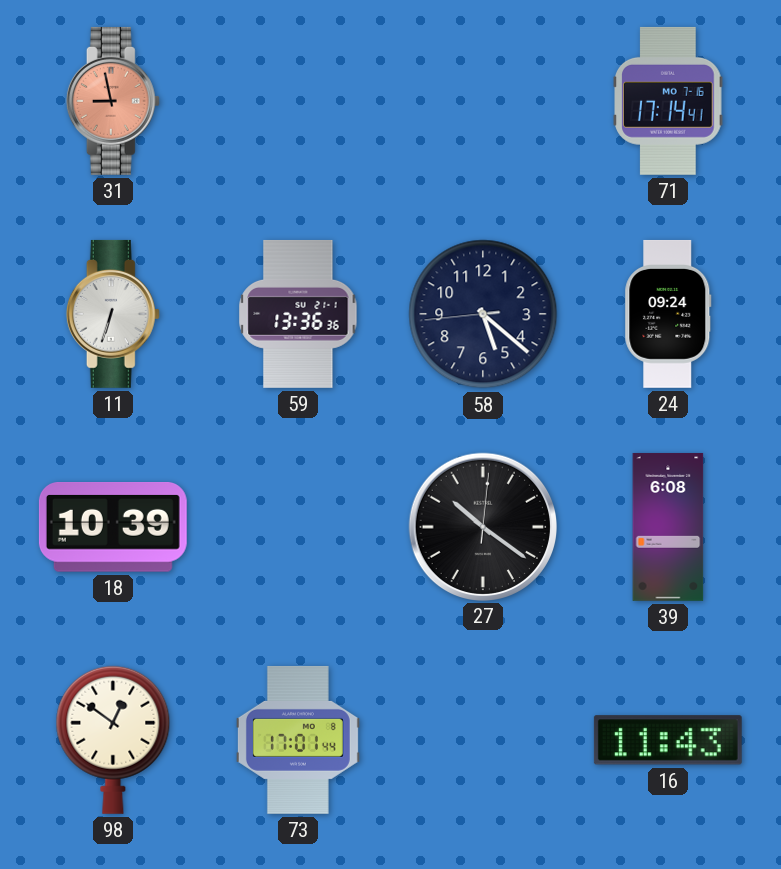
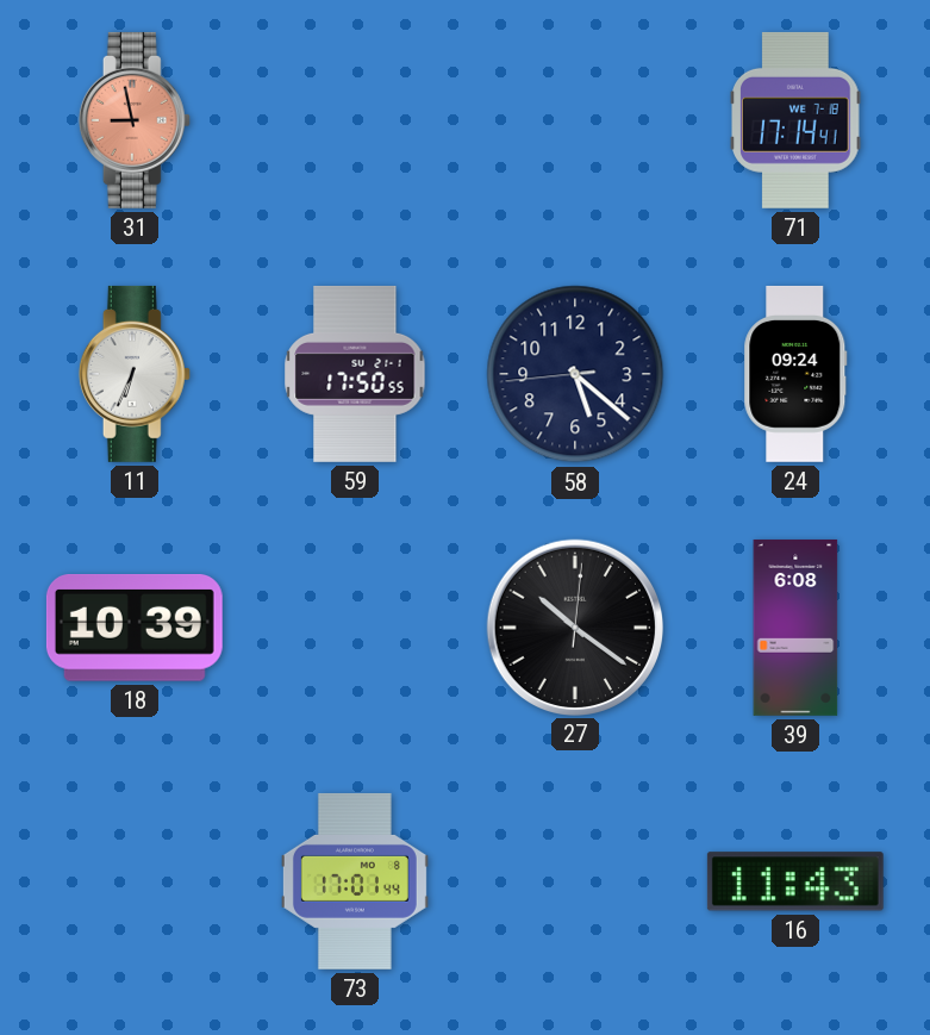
71 date: MO 7-16 -> WE 7-18 (795, 120)
11: 6:33 -> 6:34 (135, 374)
59: 13:36 -> 17:50 (355, 374)
98: 12:51 -> none (113, 740)
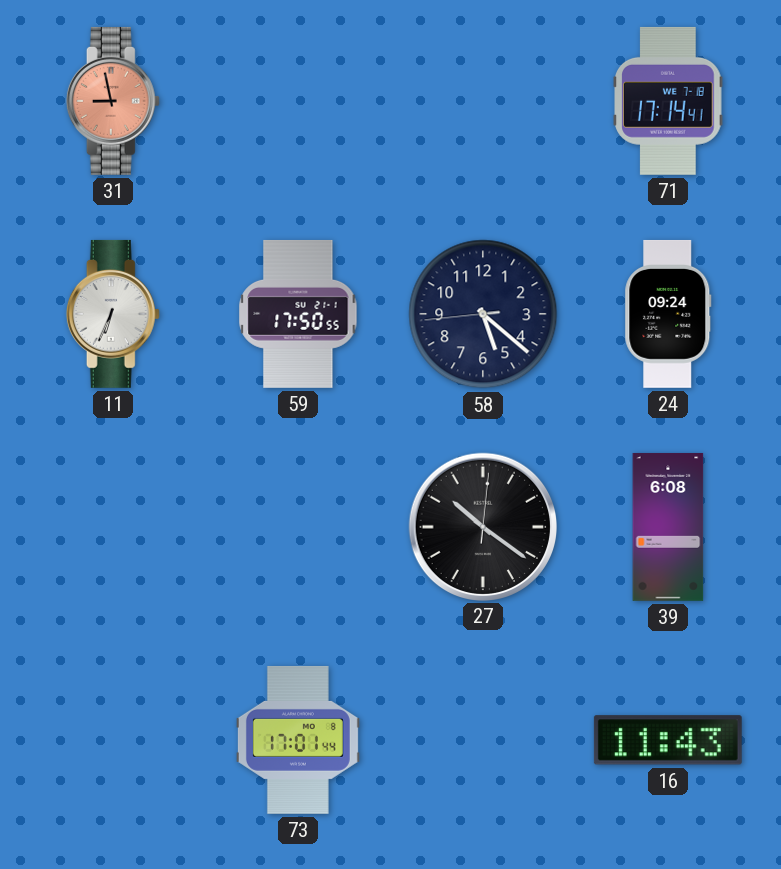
18: 10:39 -> none (135, 629)
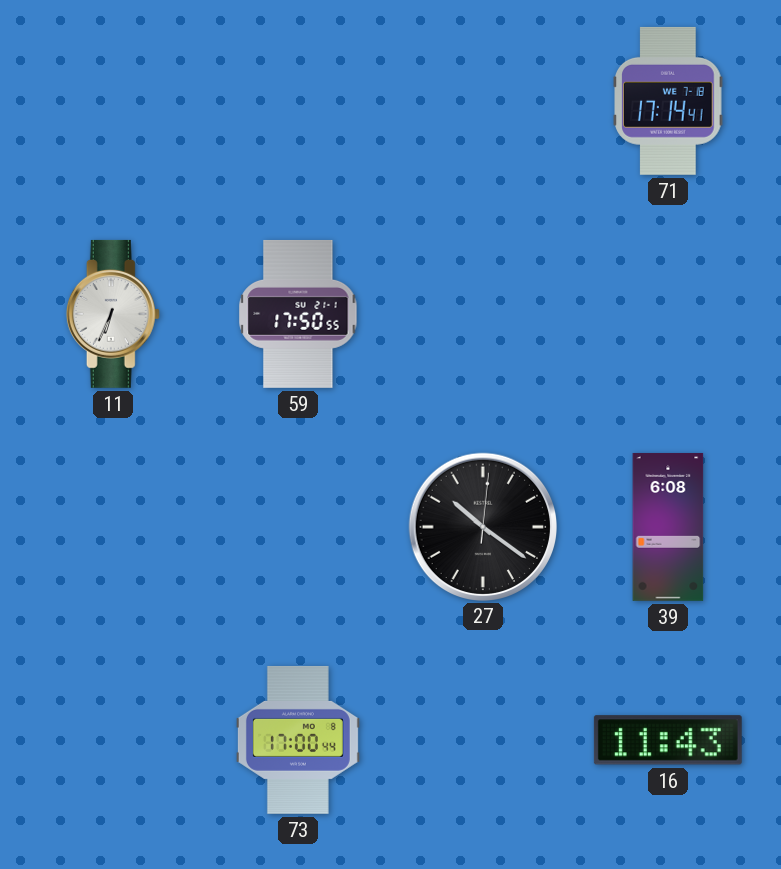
31: 8:58 -> none (113, 101)
58: 5:21 -> none (483, 314)
24: 09:24 -> none (668, 314)
73: 17:01 -> 17:00 (298, 740)
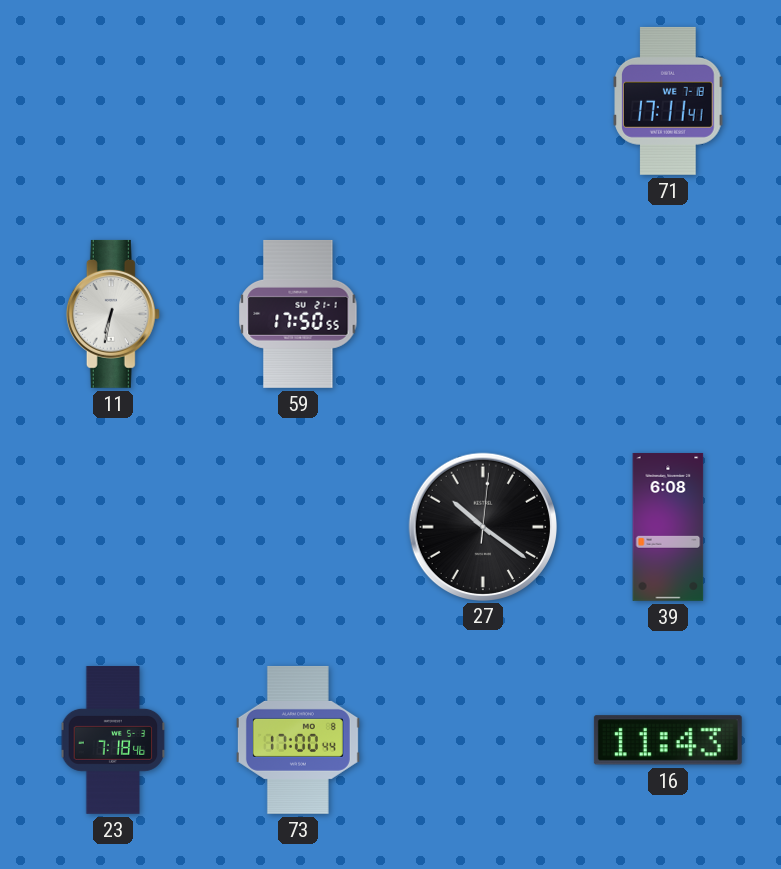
71: 17:14 -> 17:11 (668, 101)
11: 6:34 -> 6:32 (113, 314)
23: none -> 7:18 (113, 740)
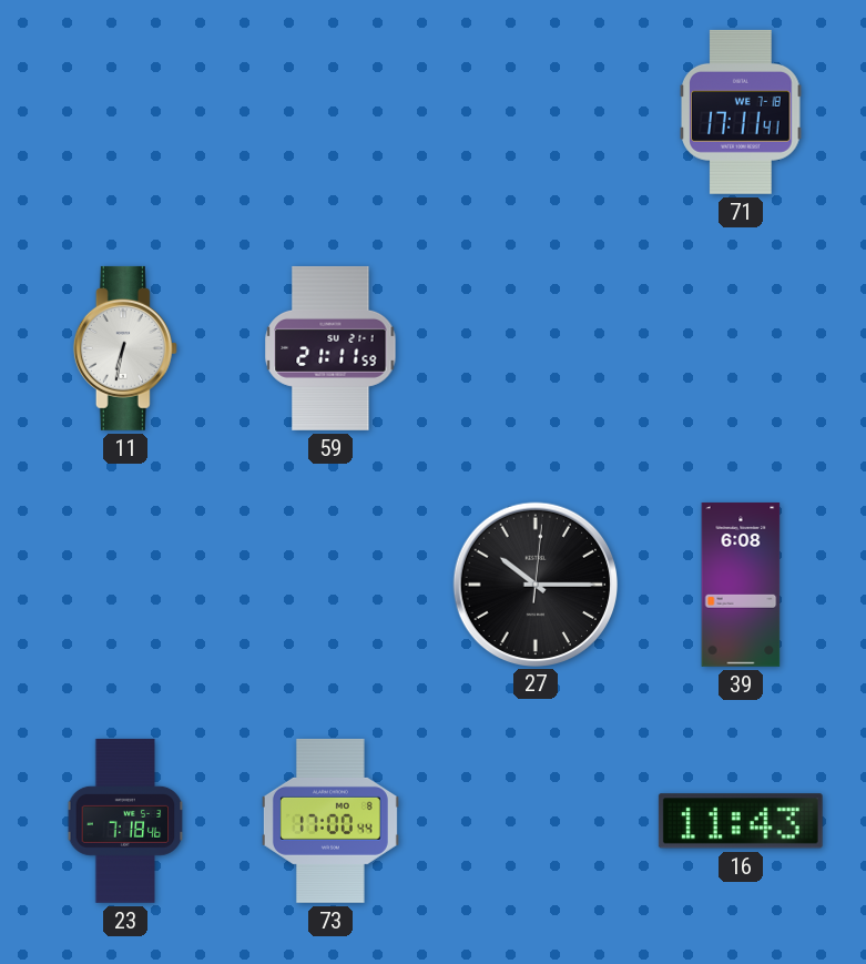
59: 17:50 -> 21:11 (330, 348)
27: 10:21 -> 10:15 (534, 584)
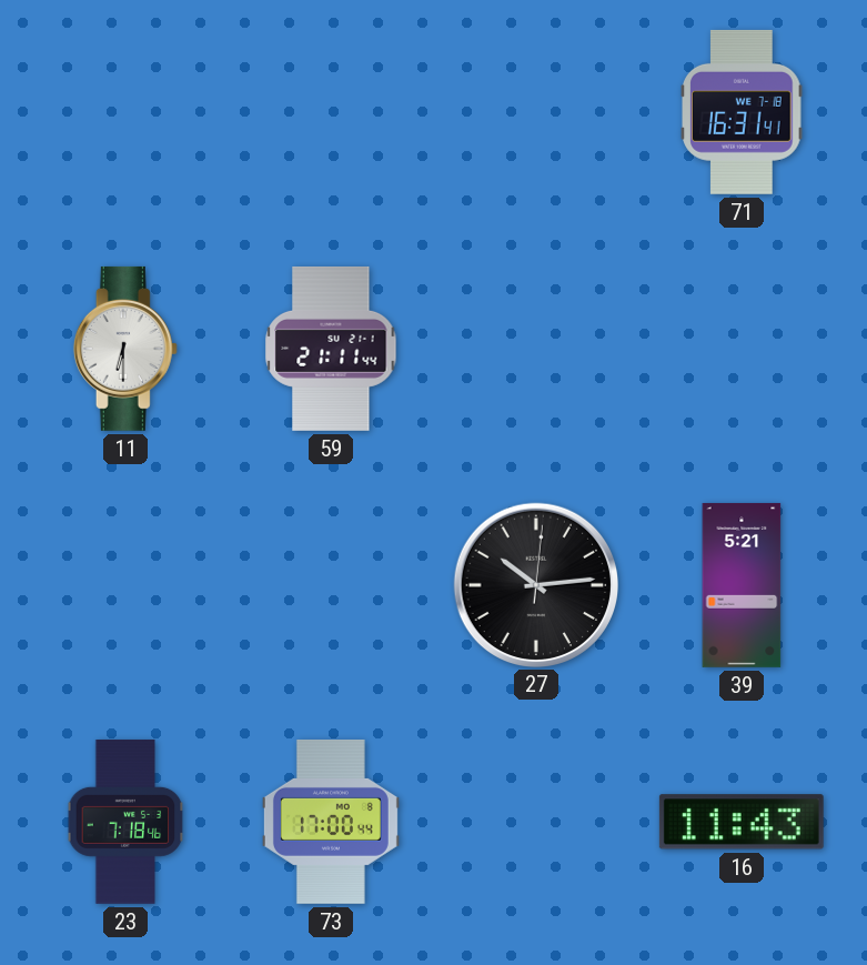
71: 17:11 -> 16:31 (742, 112)
11: 6:32 -> 6:30 (125, 349)
59: 21:11:59 -> 21:11:44 (331, 349)
27: 10:15 -> 10:14 (535, 584)
39: 6:08 -> 5:21 (742, 585)
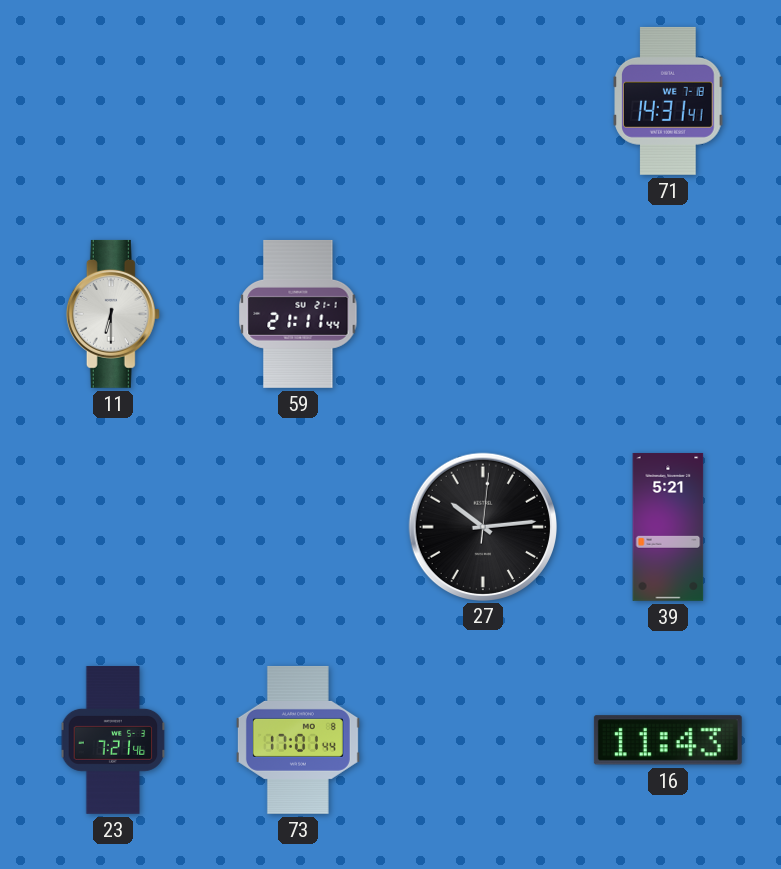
71: 16:31 -> 14:31 (668, 101)
23: 7:18 -> 7:21 (113, 740)
73: 17:00 -> 17:01 (298, 740)
